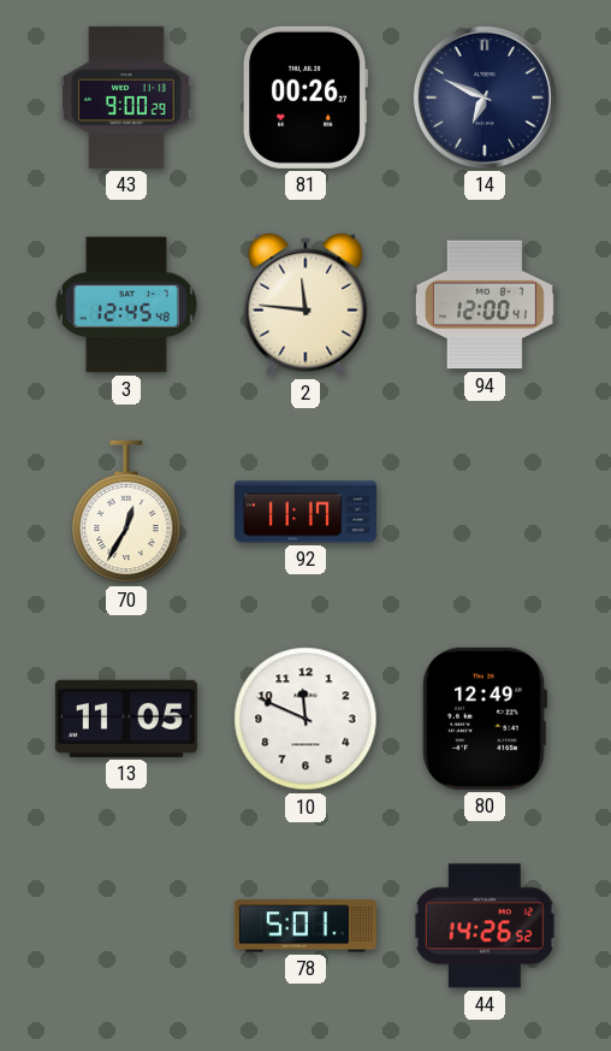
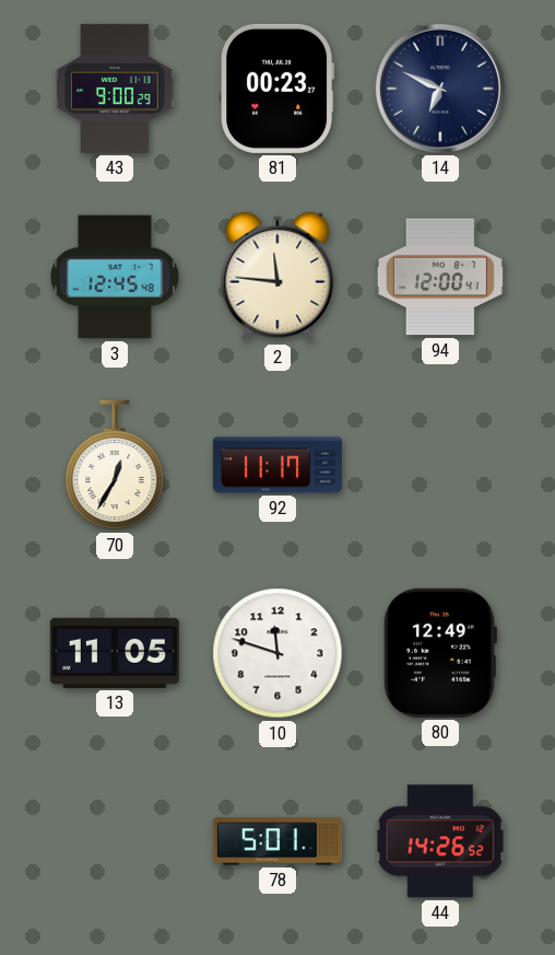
81: 00:26 -> 00:23 (279, 89)
10: 11:49 -> 11:48 (277, 653)
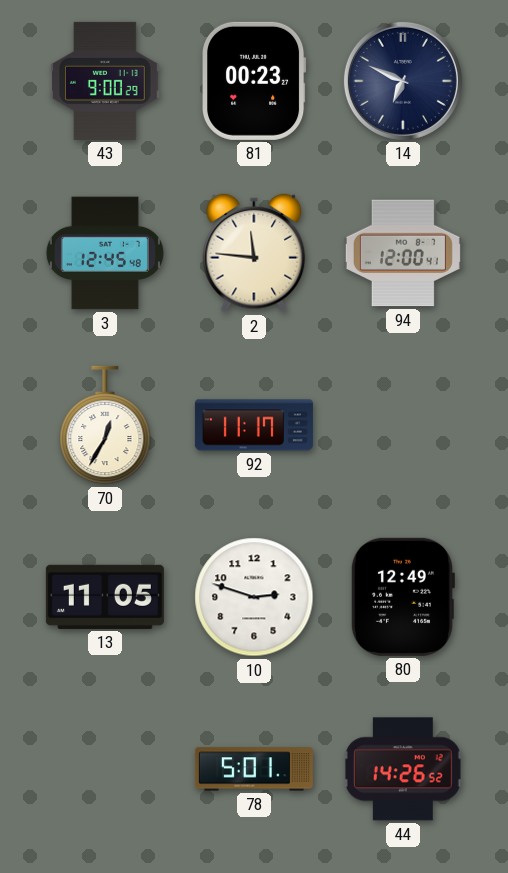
10: 11:48 -> 2:48 (254, 597)
